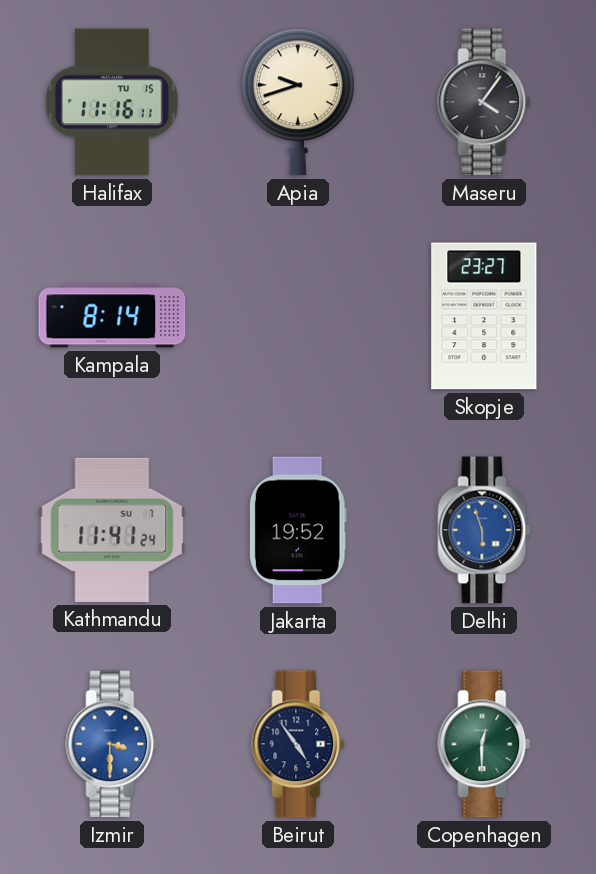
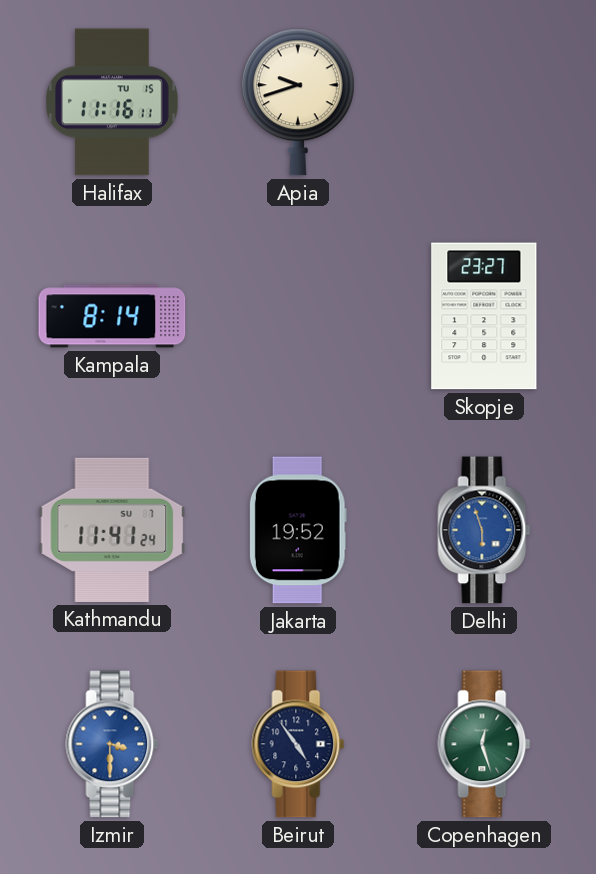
Maseru: 4:06 -> none (484, 102)
Copenhagen: 12:30 -> 12:27 (484, 744)
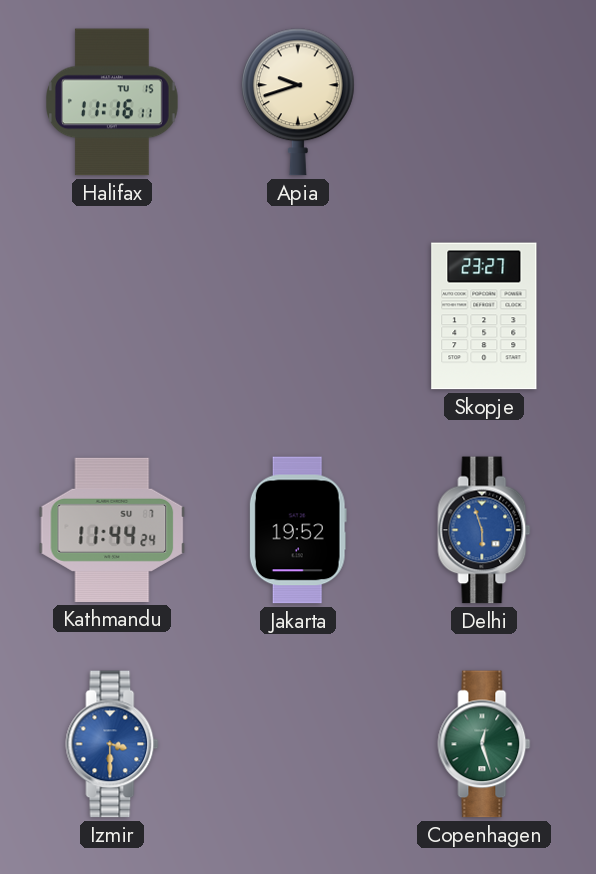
Kampala: 8:14 -> none (112, 316)
Kathmandu: 11:41 -> 11:44 (112, 530)
Beirut: 4:54 -> none (298, 744)
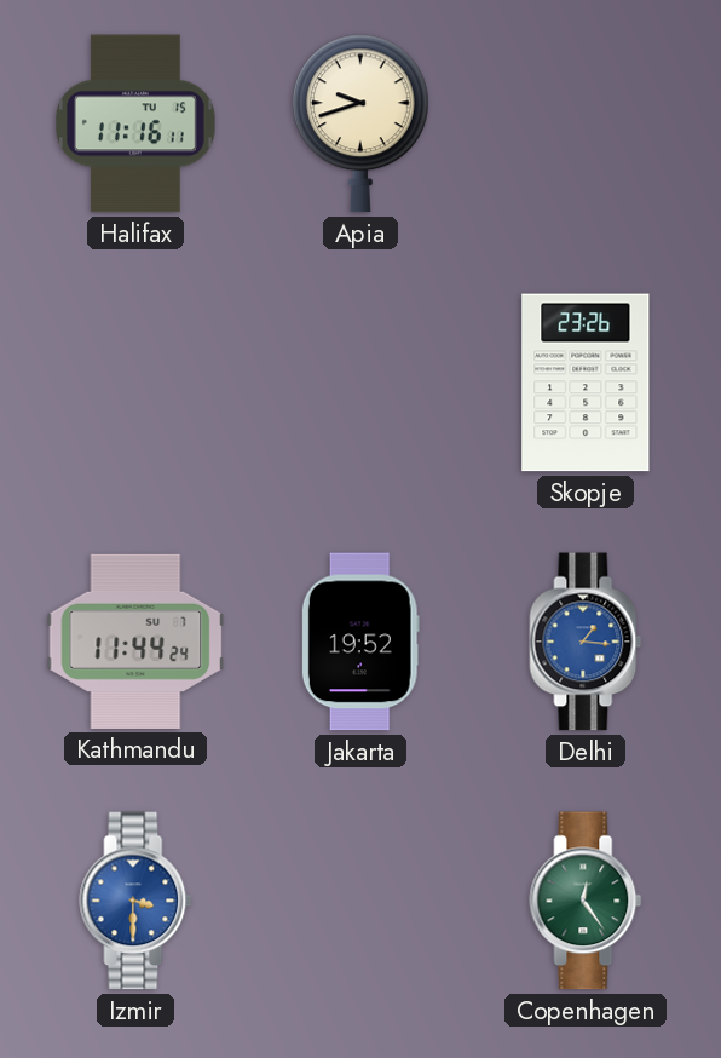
Skopje: 23:27 -> 23:26 (586, 383)
Delhi: 5:57 -> 1:16 (586, 642)
Copenhagen: 12:27 -> 12:24 (586, 901)
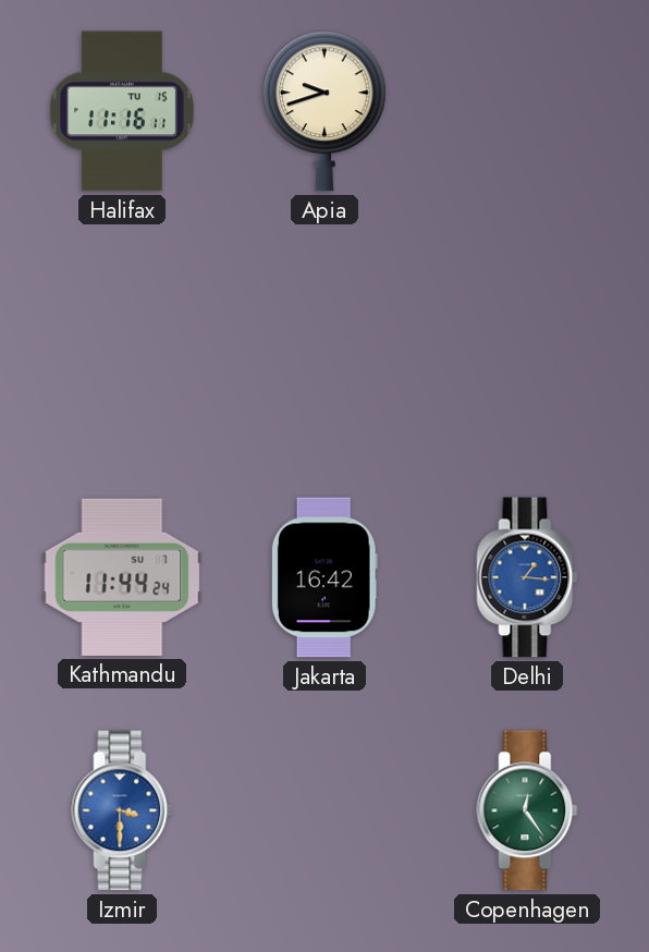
Skopje: 23:26 -> none (586, 383)
Jakarta: 19:52 -> 16:42 (324, 577)
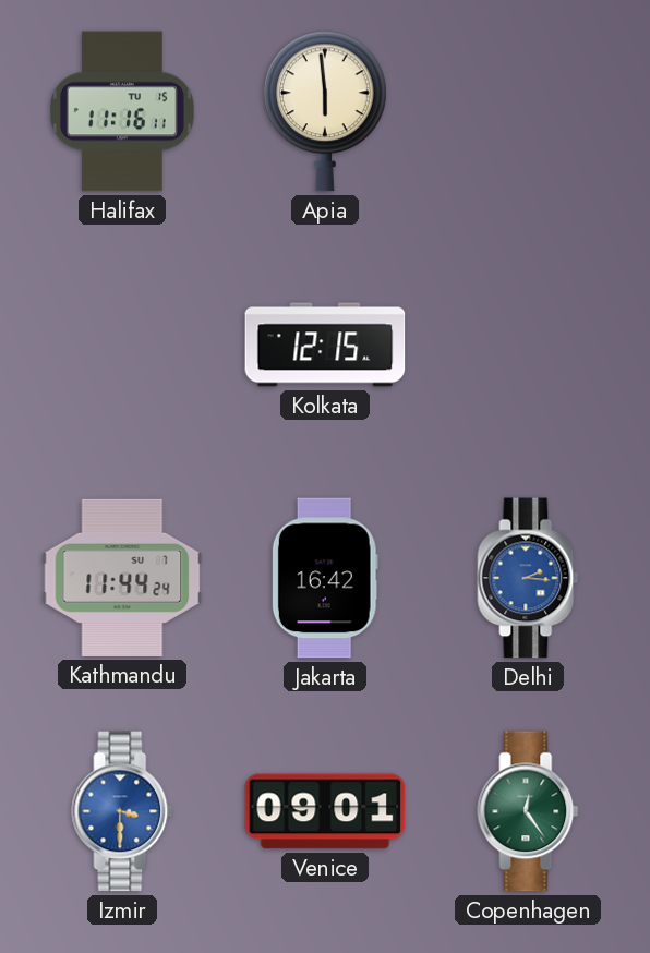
Apia: 9:42 -> 5:59 (325, 111)
Kolkata: none -> 12:15 (325, 345)
Delhi: 1:16 -> 2:16 (528, 578)
Venice: none -> 09:01 (325, 811)
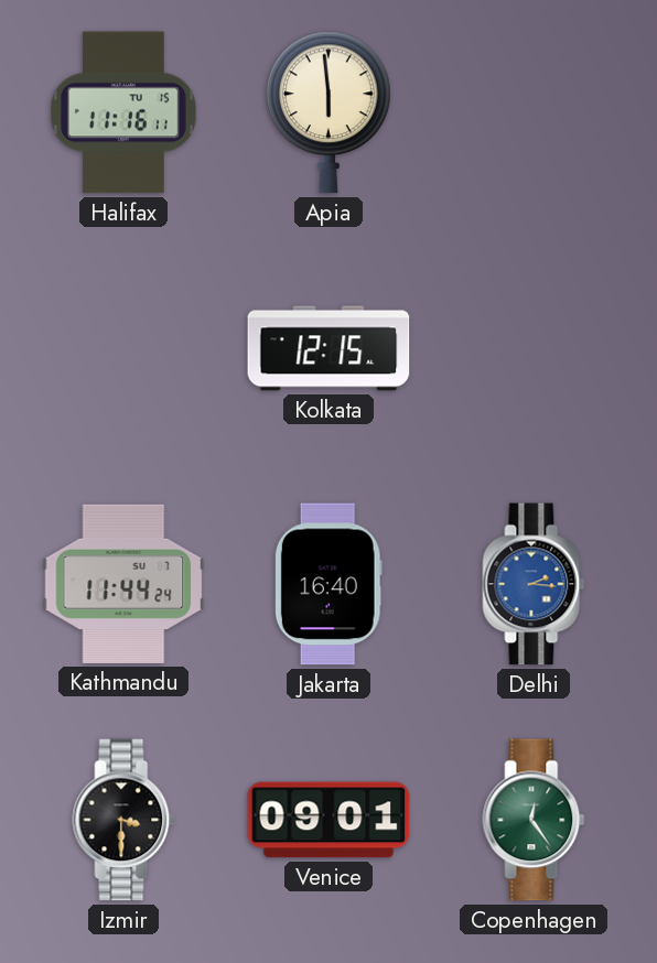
Jakarta: 16:42 -> 16:40 (328, 584)
Izmir dial: blue -> black (123, 820)
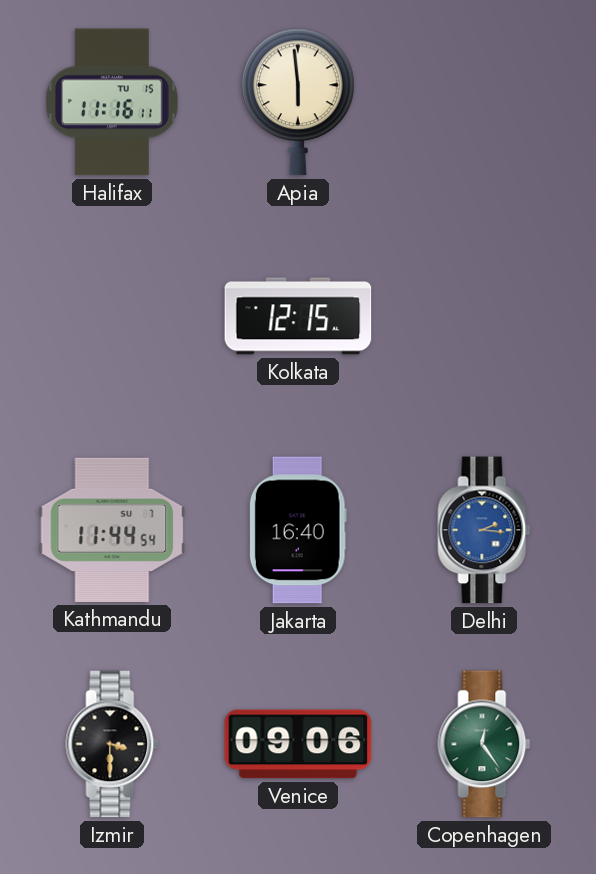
Kathmandu: 11:44:24 -> 11:44:54 (112, 530)
Venice: 09:01 -> 09:06 (298, 744)
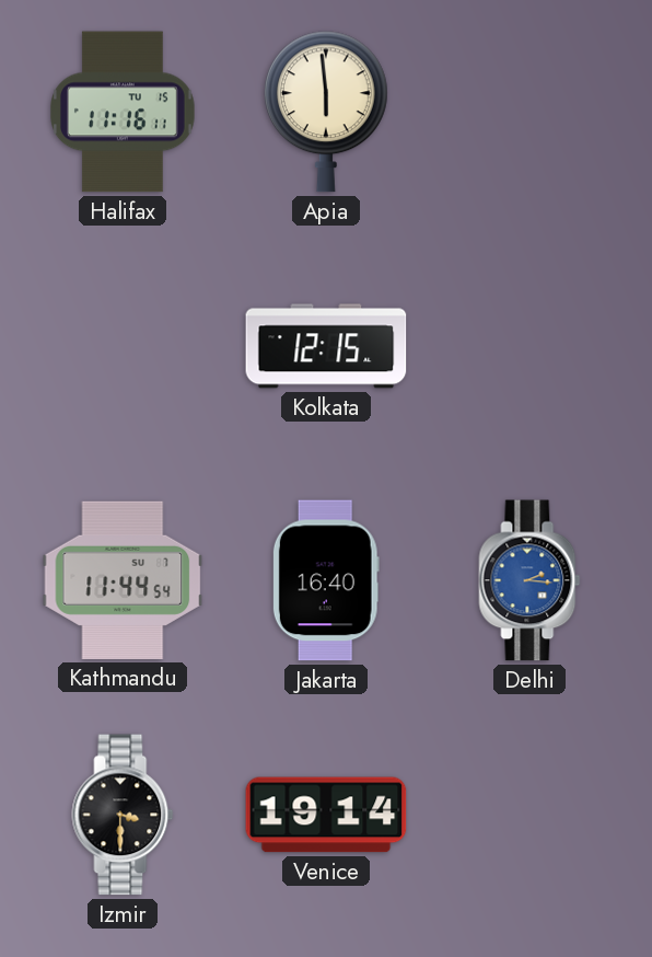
Venice: 09:06 -> 19:14 (326, 815)
Copenhagen: 12:24 -> none (484, 744)
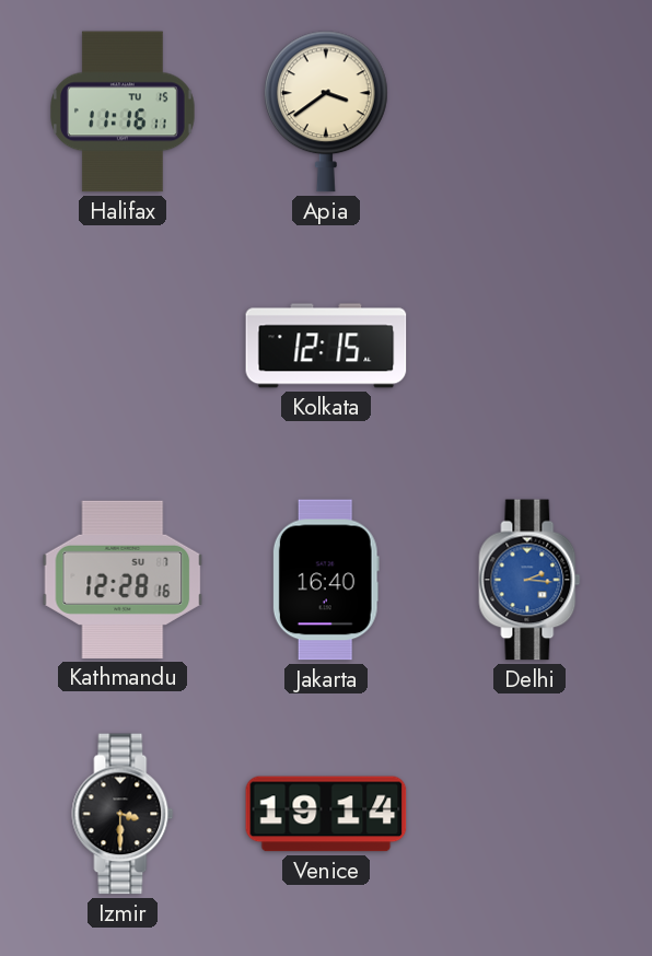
Apia: 5:59 -> 3:39 (326, 112)
Kathmandu: 11:44 -> 12:28 (123, 580)
